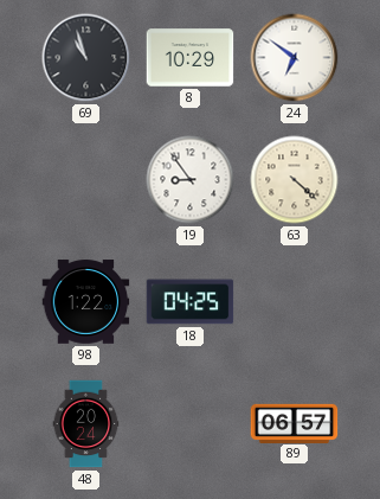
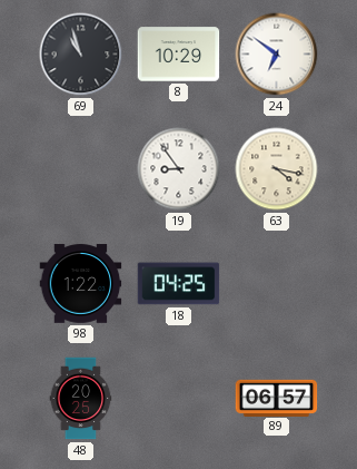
63: 4:22 -> 4:17 (277, 169)
48: 20:24 -> 20:25 (81, 399)
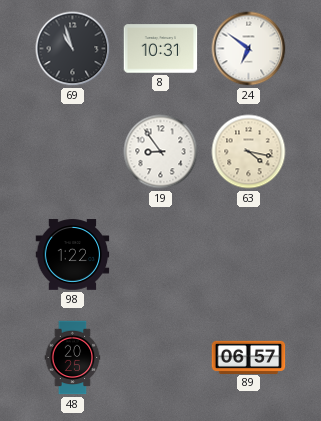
8: 10:29 -> 10:31 (161, 49)
18: 04:25 -> none (179, 284)
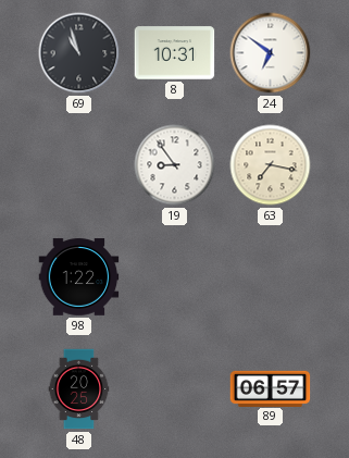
63: 4:17 -> 7:17 (271, 165)
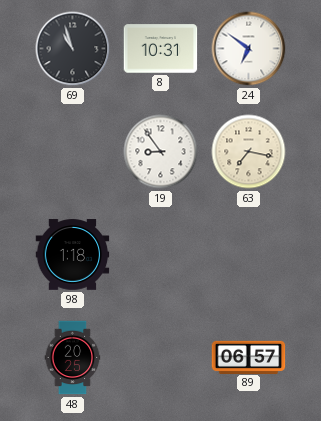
98: 1:22 -> 1:18 (73, 255)
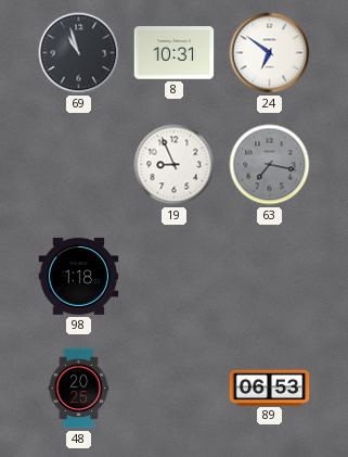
19: 8:54 -> 8:56 (175, 165)
63 dial: cream -> grey (270, 165)
89: 06:57 -> 06:53 (270, 388)
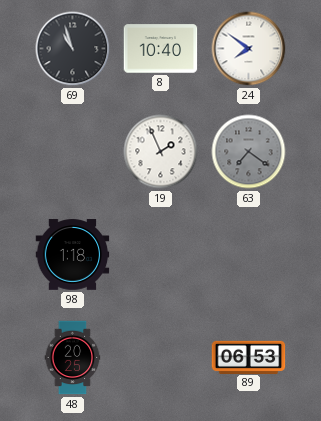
8: 10:31 -> 10:40 (161, 49)
24: 6:51 -> 7:51 (249, 49)
19: 8:56 -> 1:56 (161, 152)
63: 7:17 -> 7:21 (249, 152)
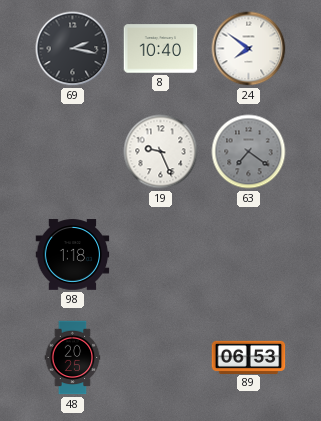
69: 10:57 -> 2:17 (73, 49)
19: 1:56 -> 9:26 (161, 152)
